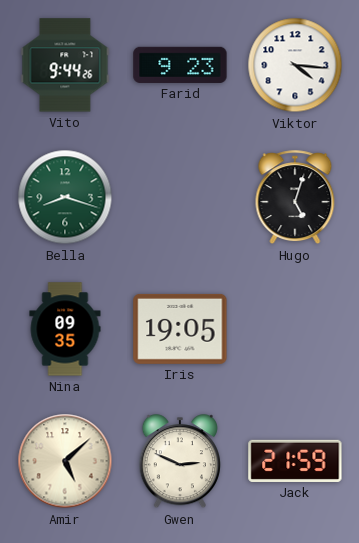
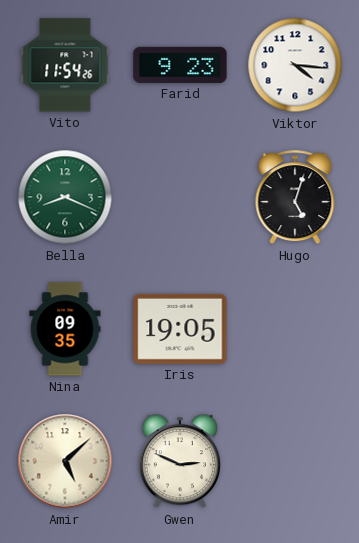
Vito: 9:44 -> 11:54 (65, 65)
Bella: 8:18 -> 8:19 (65, 197)
Jack: 21:59 -> none (295, 461)
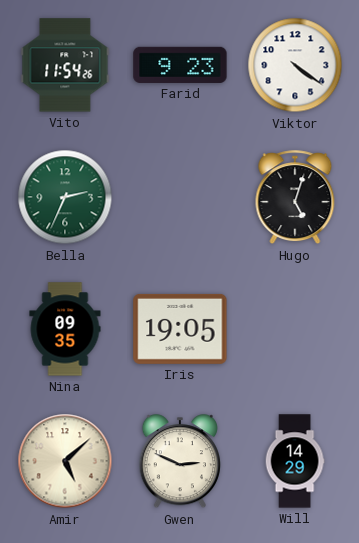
Viktor: 4:16 -> 4:21 (295, 65)
Bella: 8:19 -> 2:34 (65, 197)
Will: none -> 14:29 (295, 461)
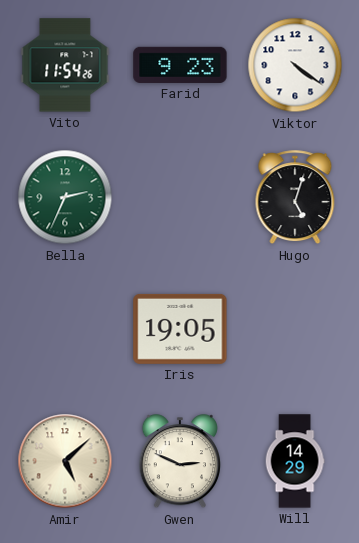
Nina: 09:35 -> none (65, 329)
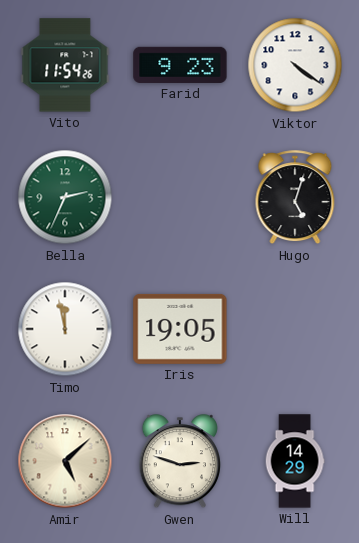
Timo: none -> 11:58 (65, 329)
Gwen: 2:49 -> 2:48 (180, 462)
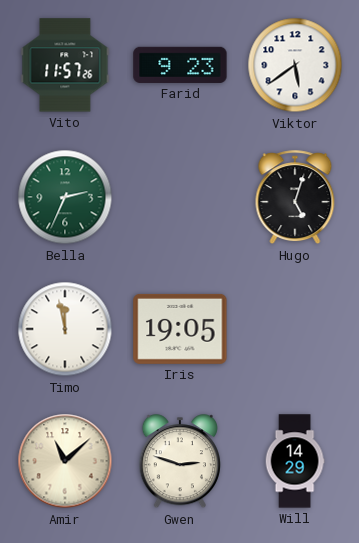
Vito: 11:54 -> 11:57 (65, 65)
Viktor: 4:21 -> 5:39 (295, 65)
Amir: 5:08 -> 11:08 (65, 461)
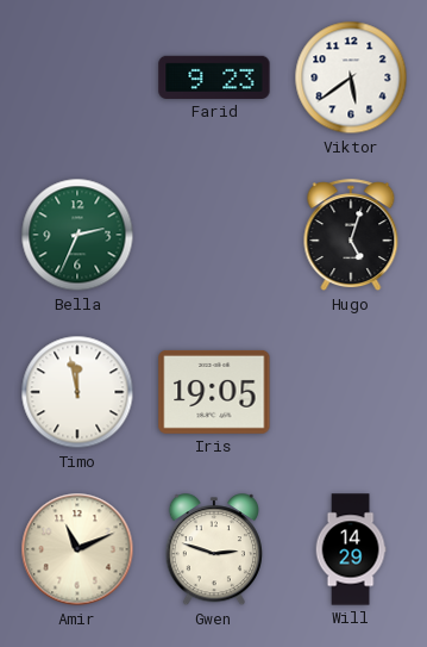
Vito: 11:57 -> none (65, 65)
Amir: 11:08 -> 11:11 (77, 549)
